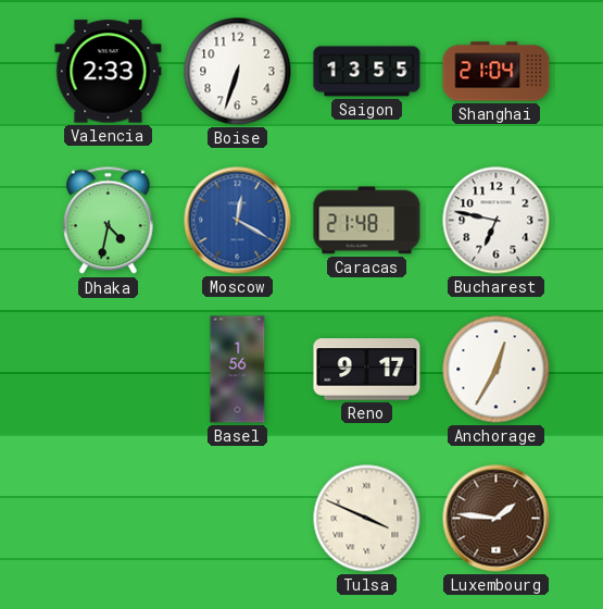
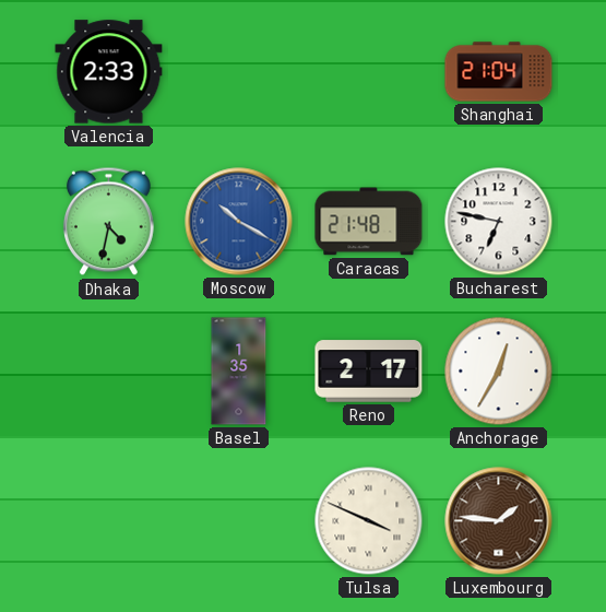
Boise: 6:33 -> none (238, 72)
Saigon: 13:55 -> none (367, 72)
Moscow: 12:20 -> 10:20 (239, 222)
Basel: 1:56 -> 1:35 (239, 372)
Reno: 9:17 -> 2:17 (369, 372)
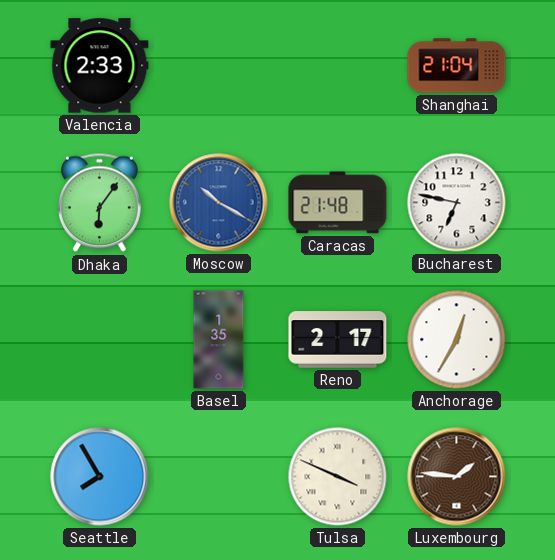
Dhaka: 4:32 -> 6:06 (99, 203)
Seattle: none -> 7:55 (100, 477)
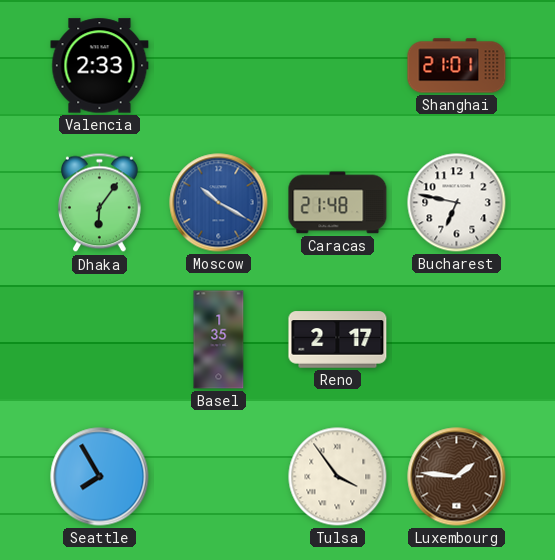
Shanghai: 21:04 -> 21:01 (457, 66)
Anchorage: 12:35 -> none (457, 340)
Tulsa: 3:49 -> 3:54 (338, 477)
